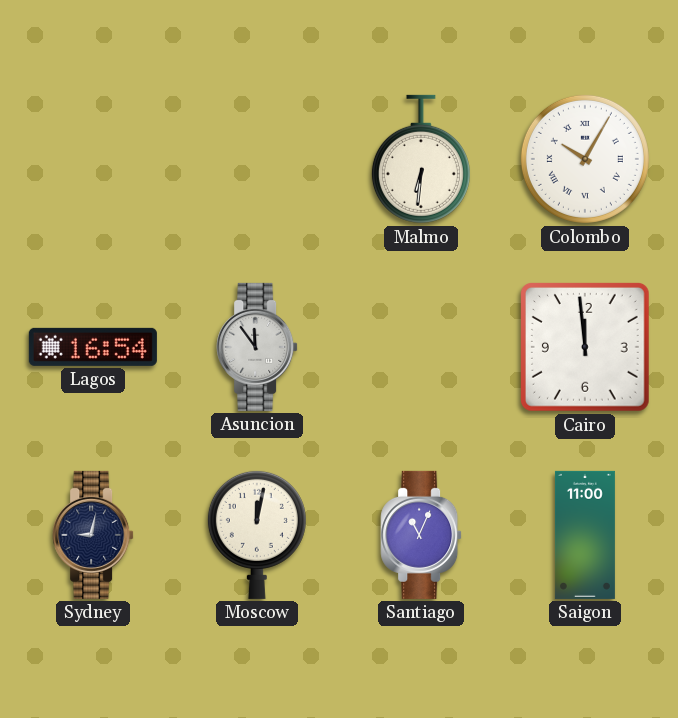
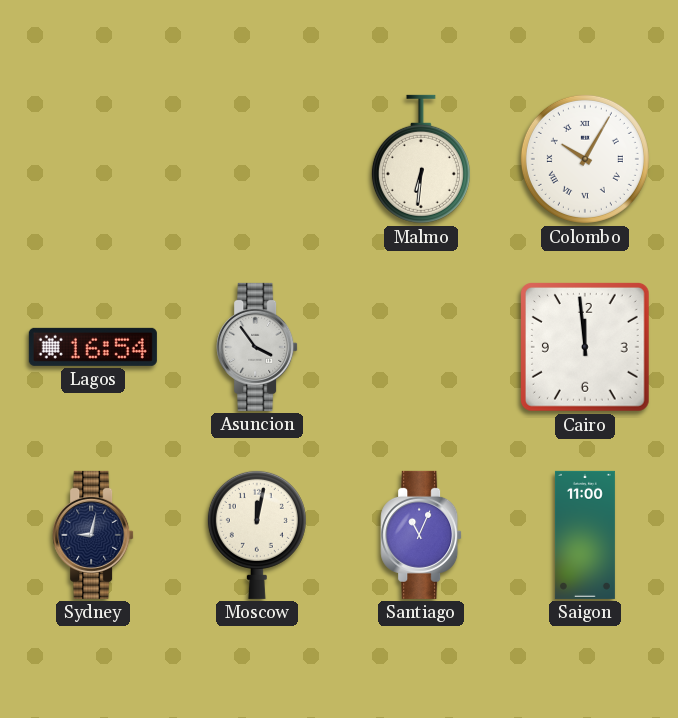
Asuncion: 11:54 -> 3:54 (257, 347)
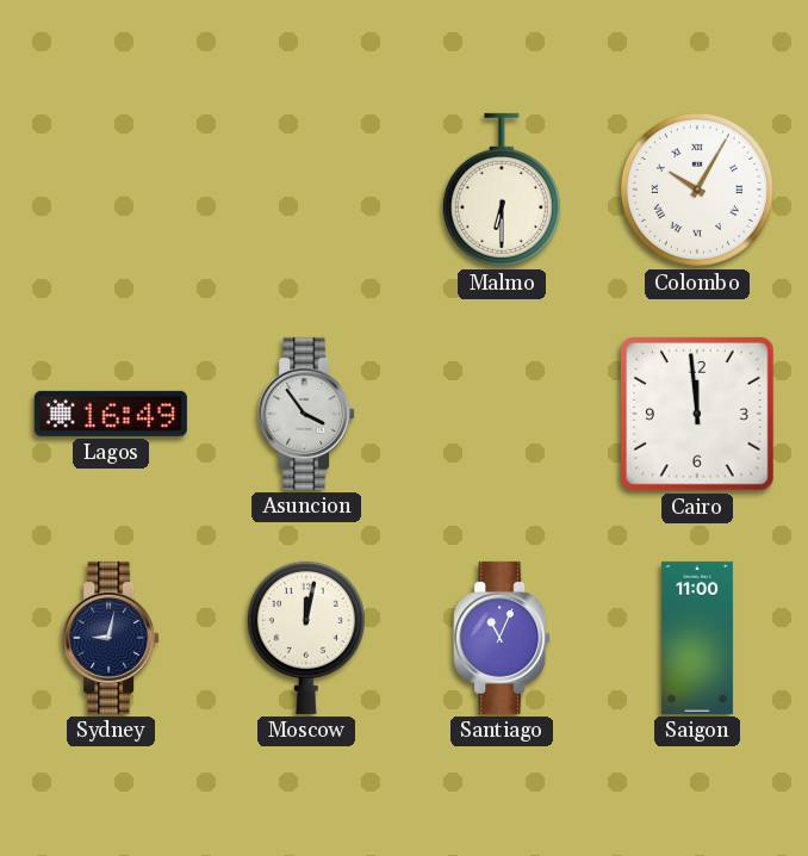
Malmo: 6:31 -> 6:30 (502, 190)
Lagos: 16:54 -> 16:49 (111, 414)
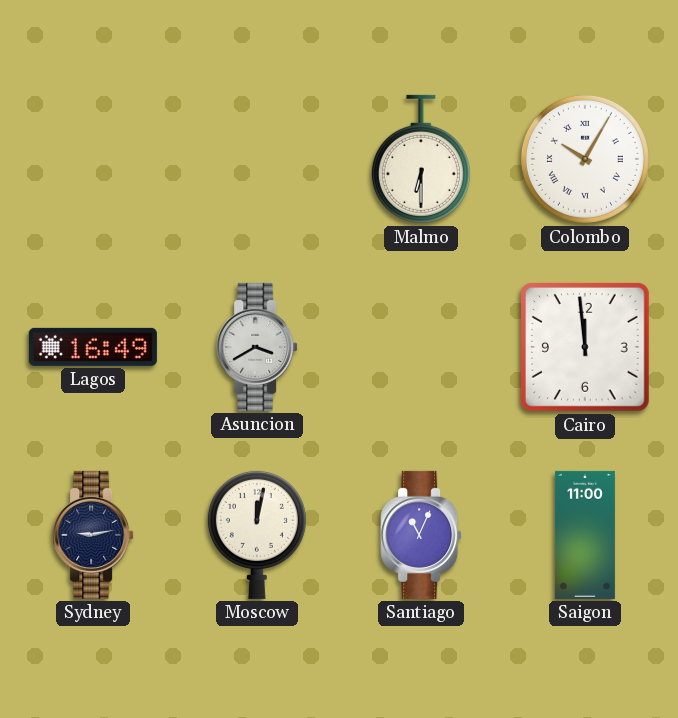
Asuncion: 3:54 -> 3:40 (257, 347)
Sydney: 9:02 -> 9:13 (93, 535)
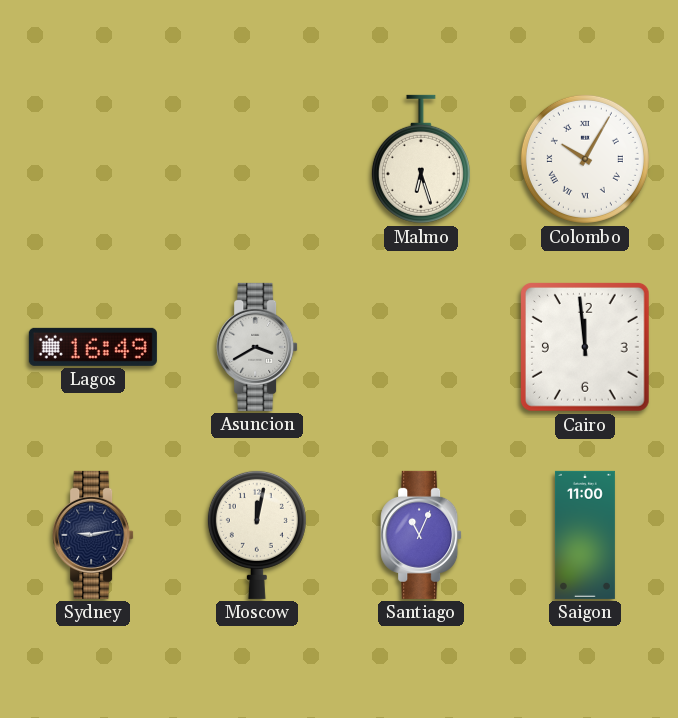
Malmo: 6:30 -> 6:27 (421, 159)
